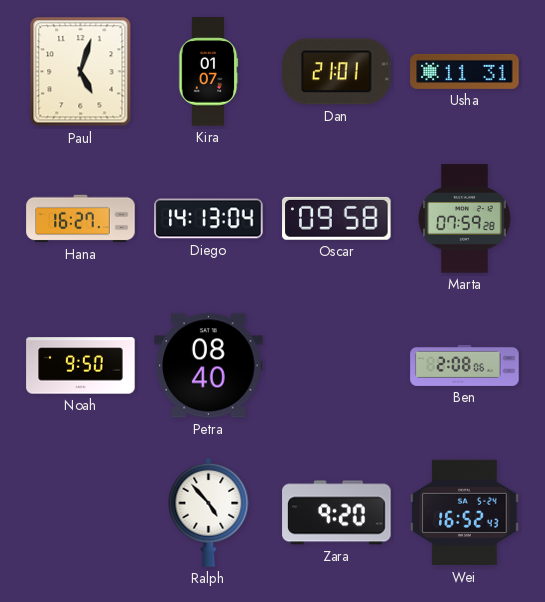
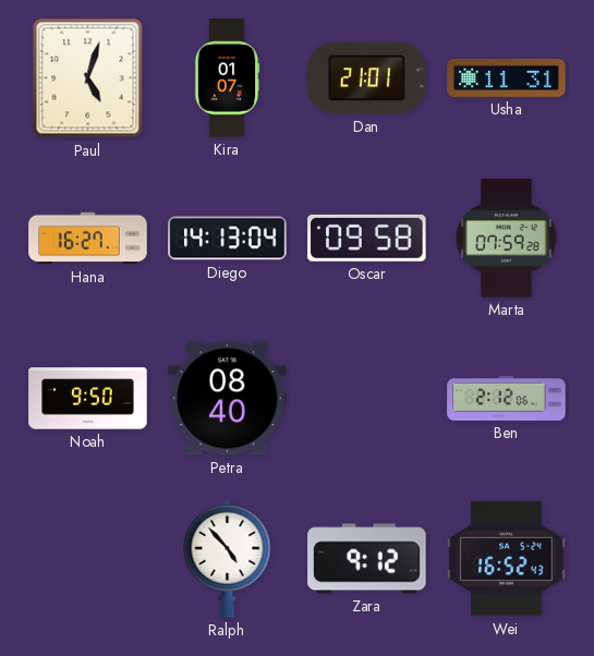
Ben: 2:08 -> 2:12 (507, 398)
Zara: 9:20 -> 9:12 (367, 559)
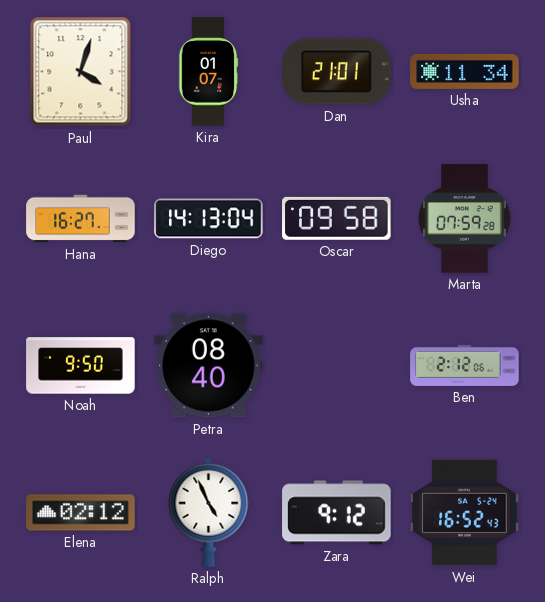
Paul: 5:03 -> 4:03 (81, 72)
Usha: 11:31 -> 11:34 (465, 71)
Elena: none -> 02:12 (81, 513)
Ralph: 4:53 -> 4:56 (209, 512)
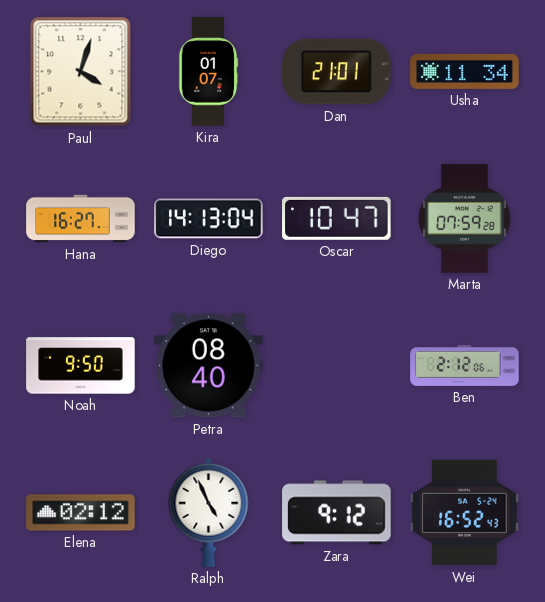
Oscar: 09:58 -> 10:47 (337, 218)
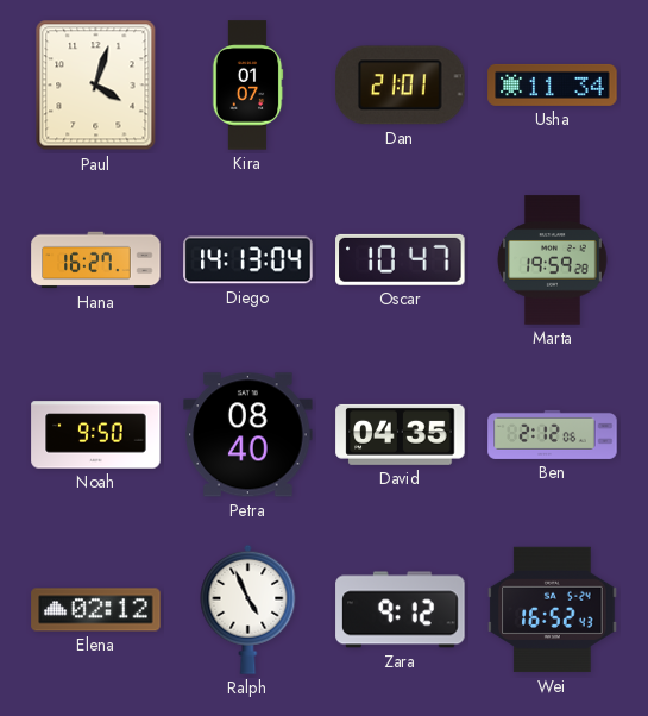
Marta: 07:59 -> 19:59 (553, 260)
David: none -> 04:35 (401, 434)
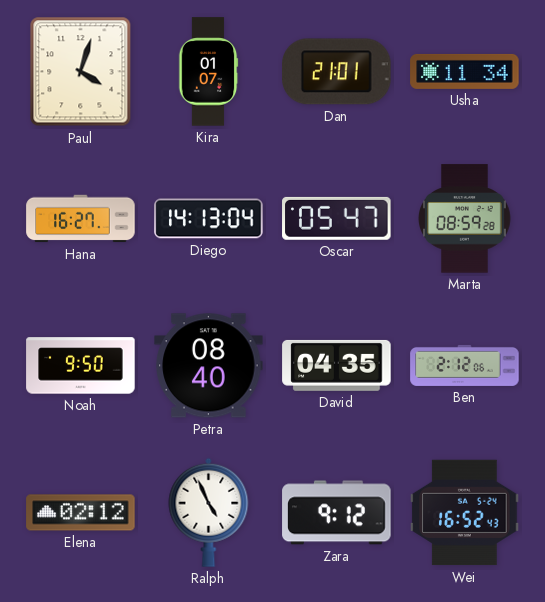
Oscar: 10:47 -> 05:47 (337, 218)
Marta: 19:59 -> 08:59 (465, 219)
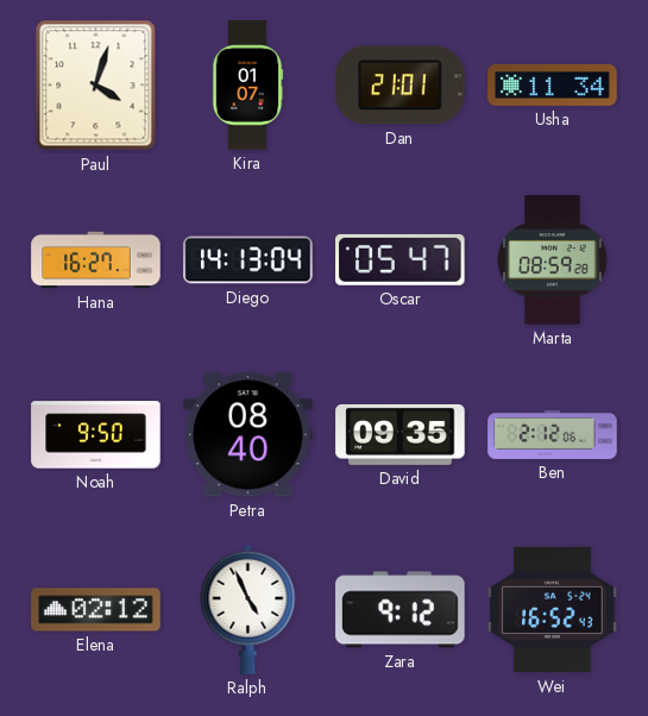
David: 04:35 -> 09:35 (401, 434)
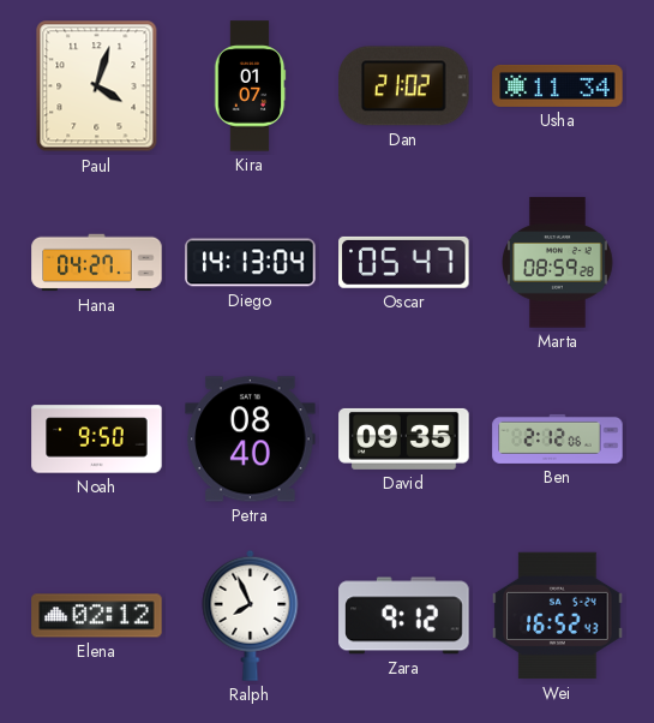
Dan: 21:01 -> 21:02 (404, 86)
Hana: 16:27 -> 04:27 (97, 263)
Ralph: 4:56 -> 7:56 (251, 615)
